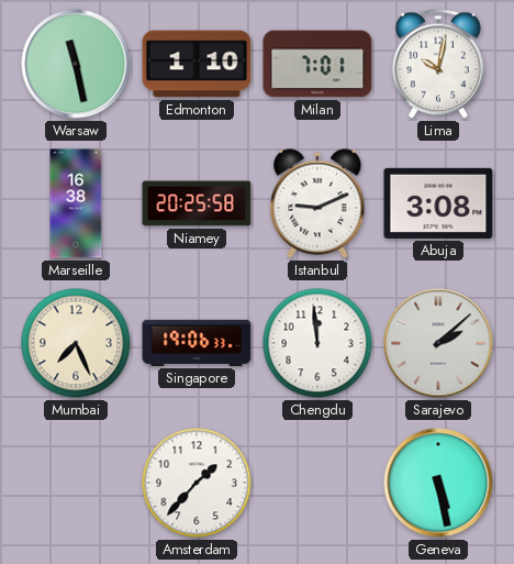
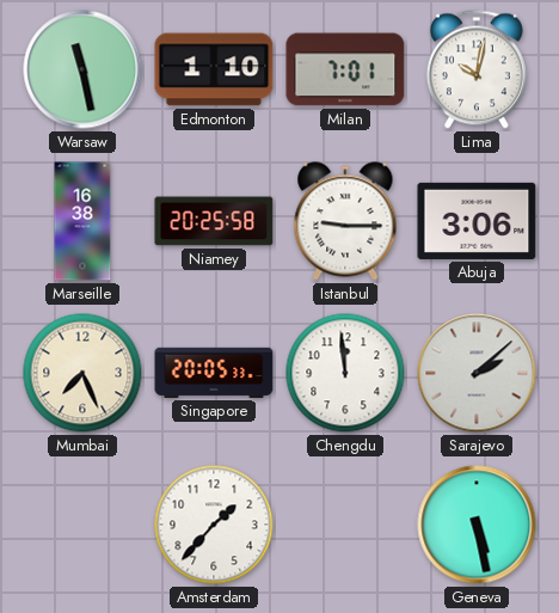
Istanbul: 9:11 -> 9:15 (345, 221)
Abuja: 3:08 -> 3:06 (477, 221)
Singapore: 19:06 -> 20:05 (214, 373)
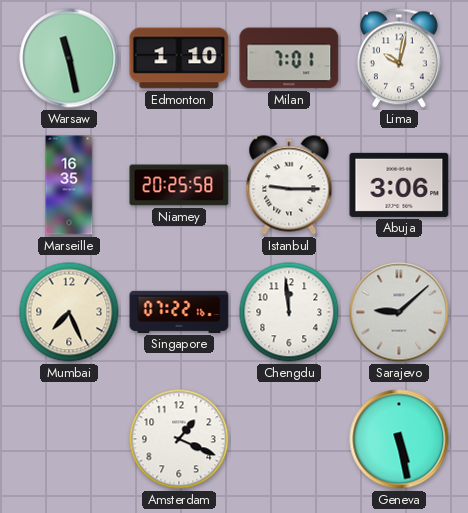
Marseille: 16:38 -> 16:35 (69, 185)
Singapore: 20:05 -> 07:22 (179, 312)
Sarajevo: 2:08 -> 9:08 (399, 312)
Amsterdam: 1:37 -> 1:19 (179, 439)
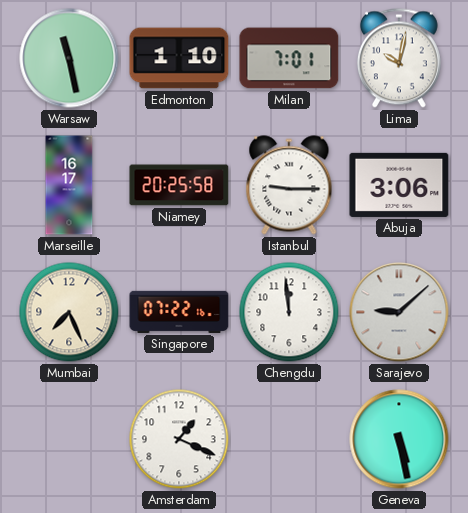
Marseille: 16:35 -> 16:17 (69, 185)
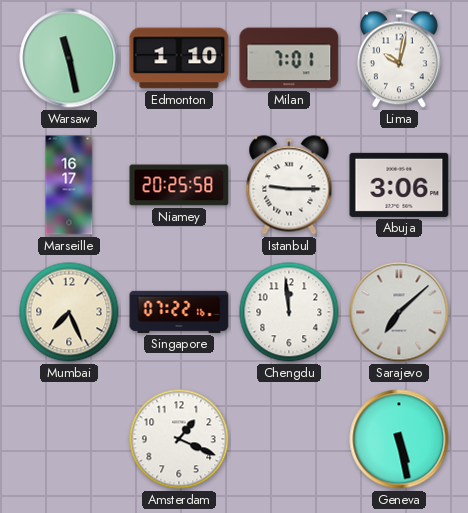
Sarajevo: 9:08 -> 7:08 (399, 312)
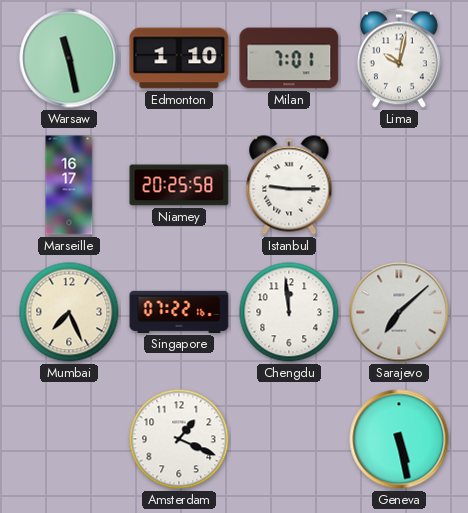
Abuja: 3:06 -> none (399, 185)
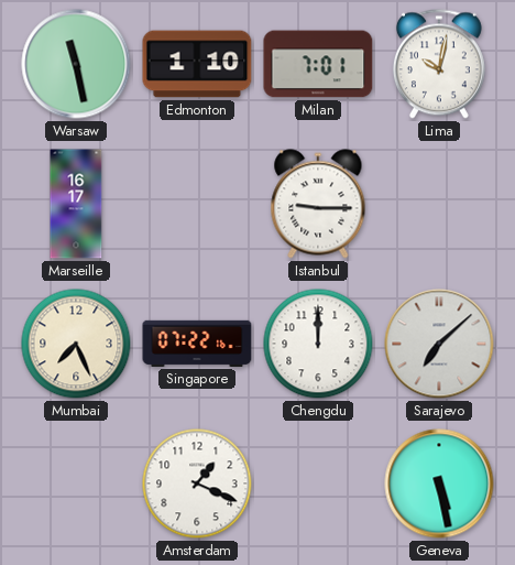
Niamey: 20:25 -> none (179, 185)
Chengdu: 11:59 -> 12:00 (318, 344)
